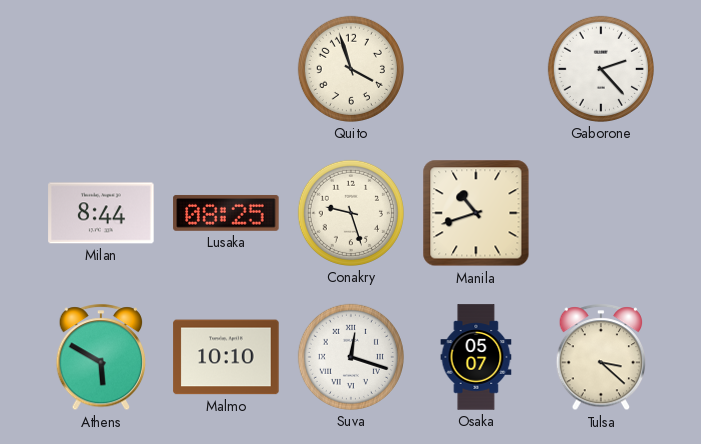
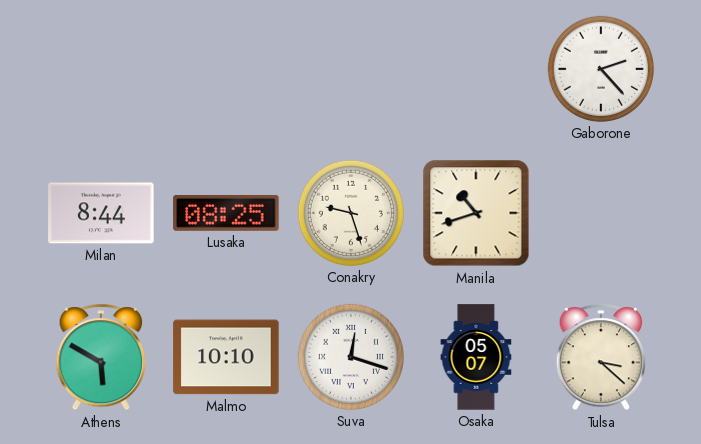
Quito: 3:57 -> none (351, 69)
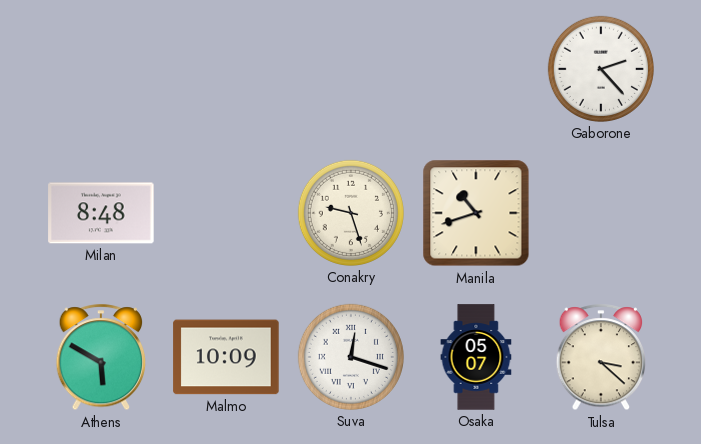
Milan: 8:44 -> 8:48 (101, 213)
Lusaka: 08:25 -> none (226, 213)
Malmo: 10:10 -> 10:09 (226, 357)
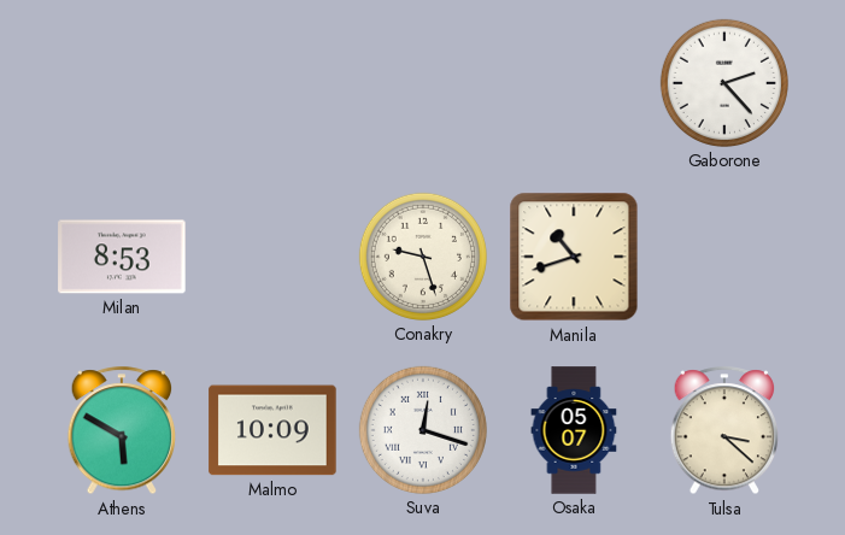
Milan: 8:48 -> 8:53 (122, 257)
